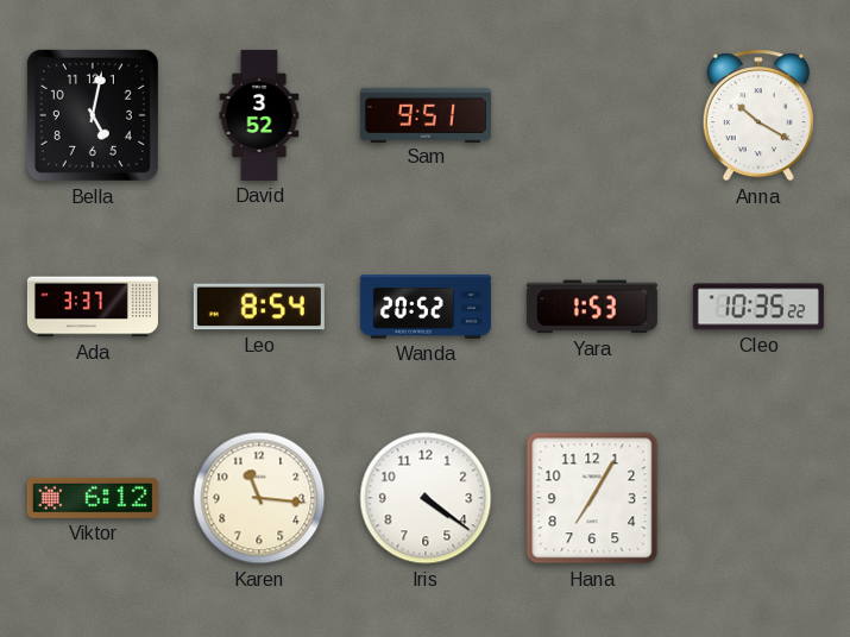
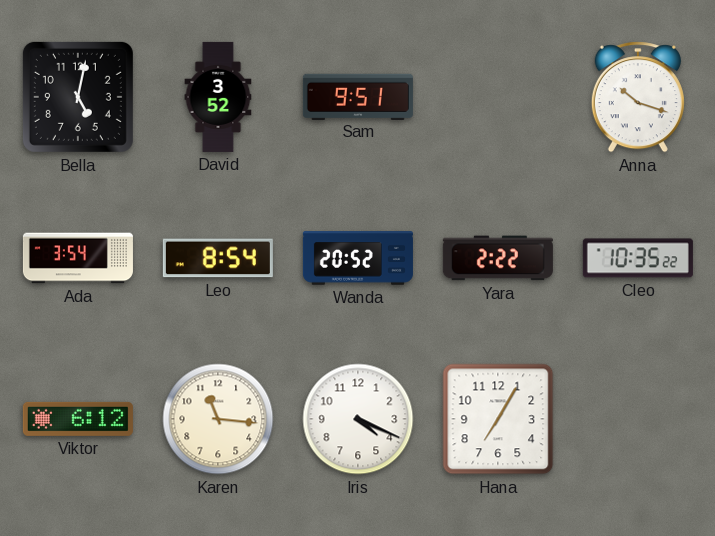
Anna: 10:20 -> 10:18 (638, 97)
Ada: 3:37 -> 3:54 (78, 258)
Yara: 1:53 -> 2:22 (498, 258)
Iris: 4:21 -> 4:19 (358, 419)
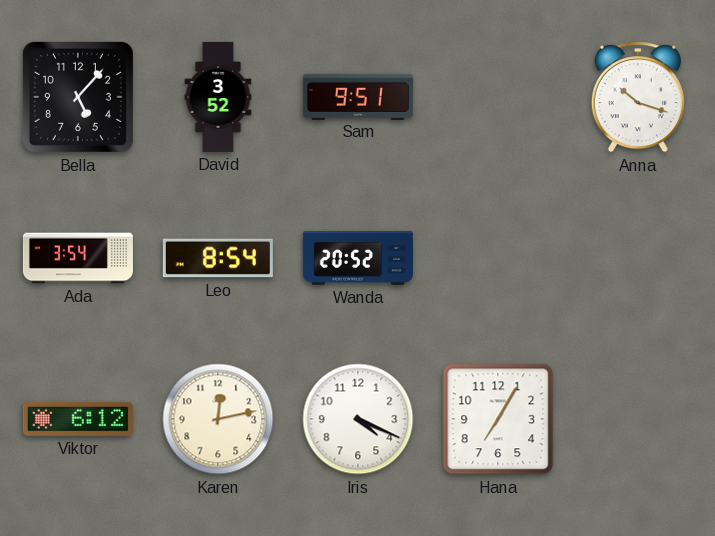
Bella: 5:02 -> 5:07 (78, 97)
Yara: 2:22 -> none (498, 258)
Cleo: 10:35 -> none (638, 258)
Karen: 11:16 -> 12:13 (218, 419)
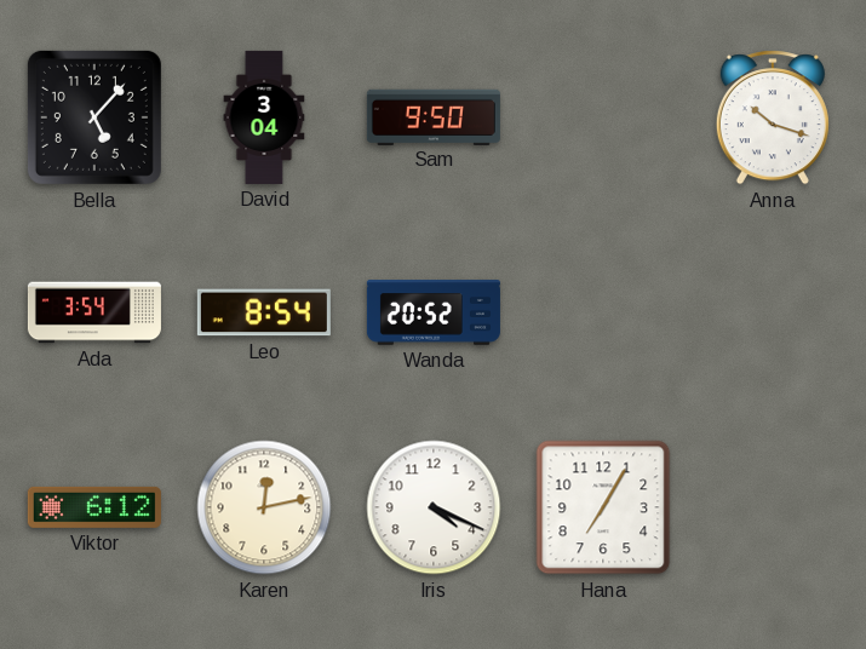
David: 3:52 -> 3:04 (264, 117)
Sam: 9:51 -> 9:50 (434, 116)
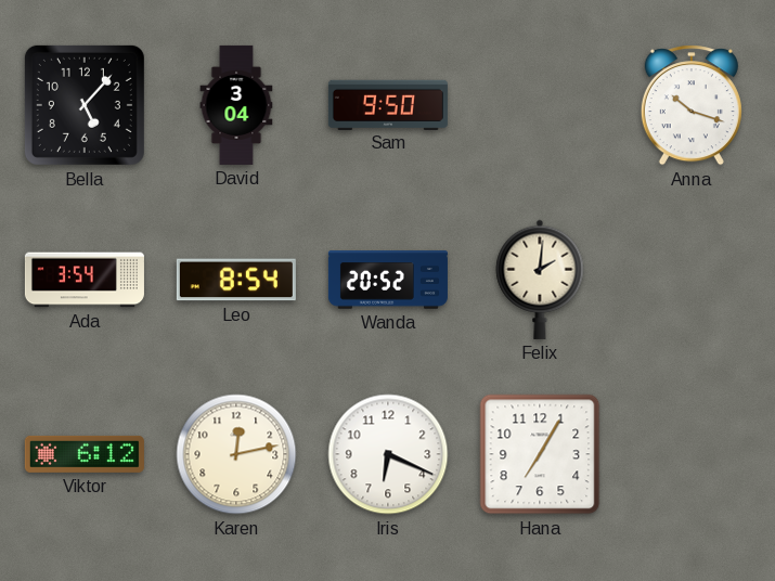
Felix: none -> 2:01 (540, 280)
Iris: 4:19 -> 6:19 (388, 454)
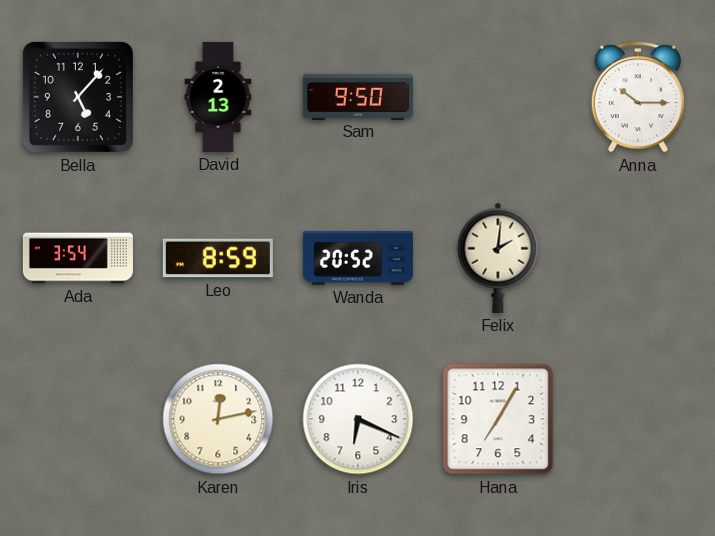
David: 3:04 -> 2:13 (218, 97)
Anna: 10:18 -> 10:15 (638, 97)
Leo: 8:54 -> 8:59 (218, 258)
Viktor: 6:12 -> none (85, 454)
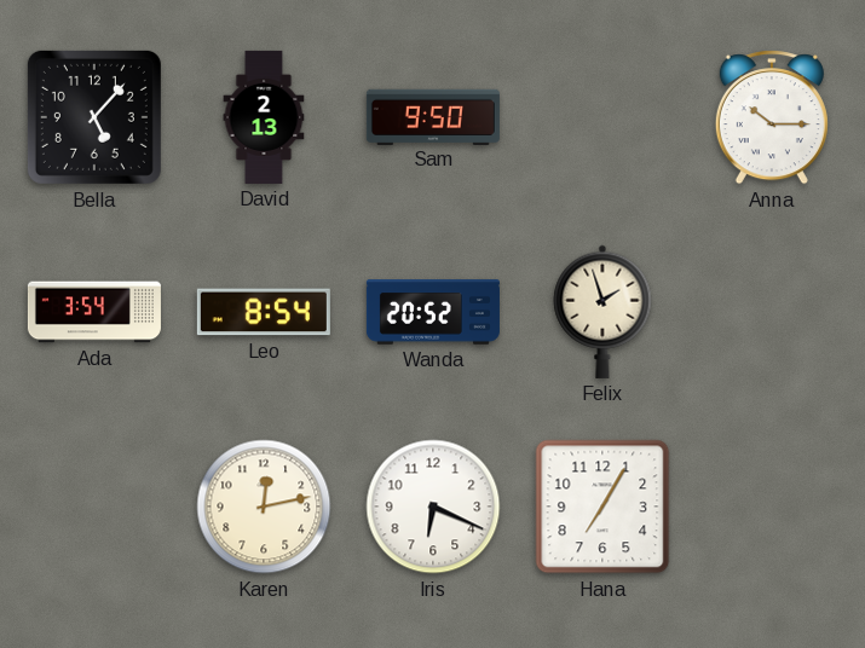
Leo: 8:59 -> 8:54 (264, 312)
Felix: 2:01 -> 1:57 (602, 312)
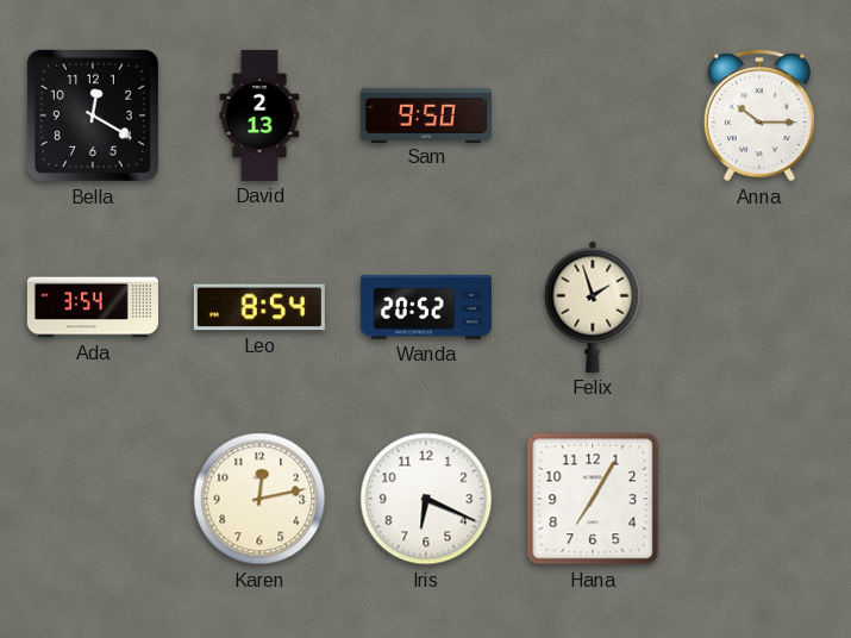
Bella: 5:07 -> 12:20 (93, 115)
